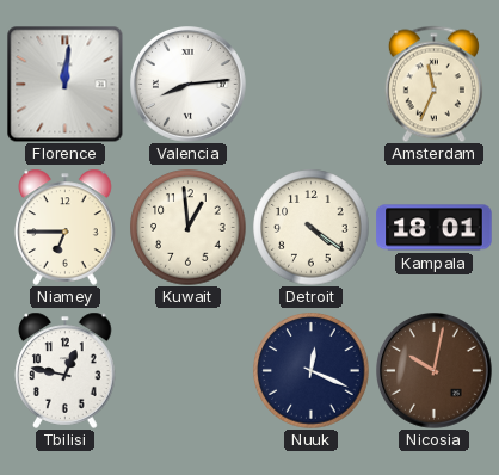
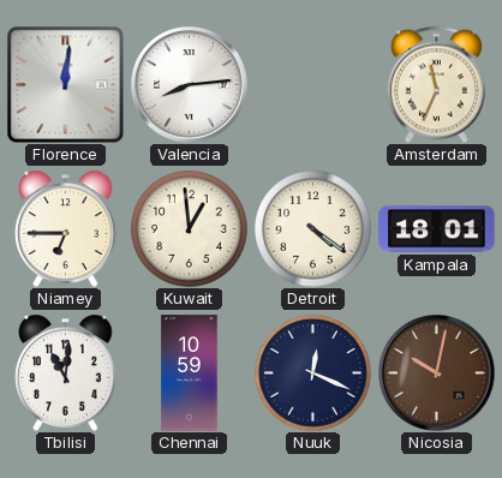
Tbilisi: 12:47 -> 11:01 (66, 372)
Chennai: none -> 10:59 (190, 374)
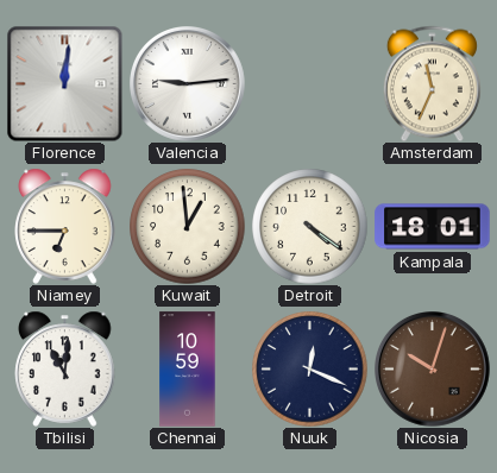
Valencia: 8:14 -> 9:14 (188, 84)
Nicosia: 10:02 -> 10:03 (433, 370)
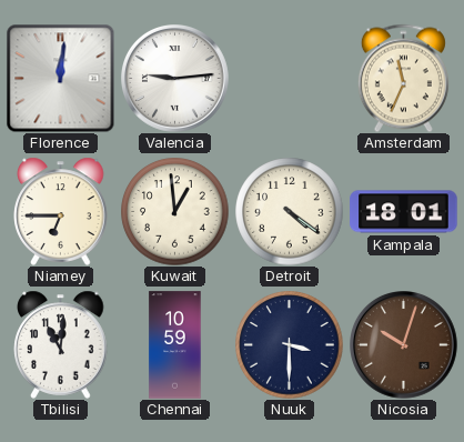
Nuuk: 12:19 -> 3:30 (290, 345)
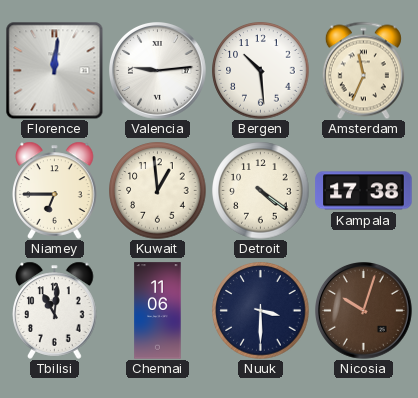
Bergen: none -> 10:29 (261, 71)
Kampala: 18:01 -> 17:38 (364, 191)
Chennai: 10:59 -> 11:06 (158, 311)
